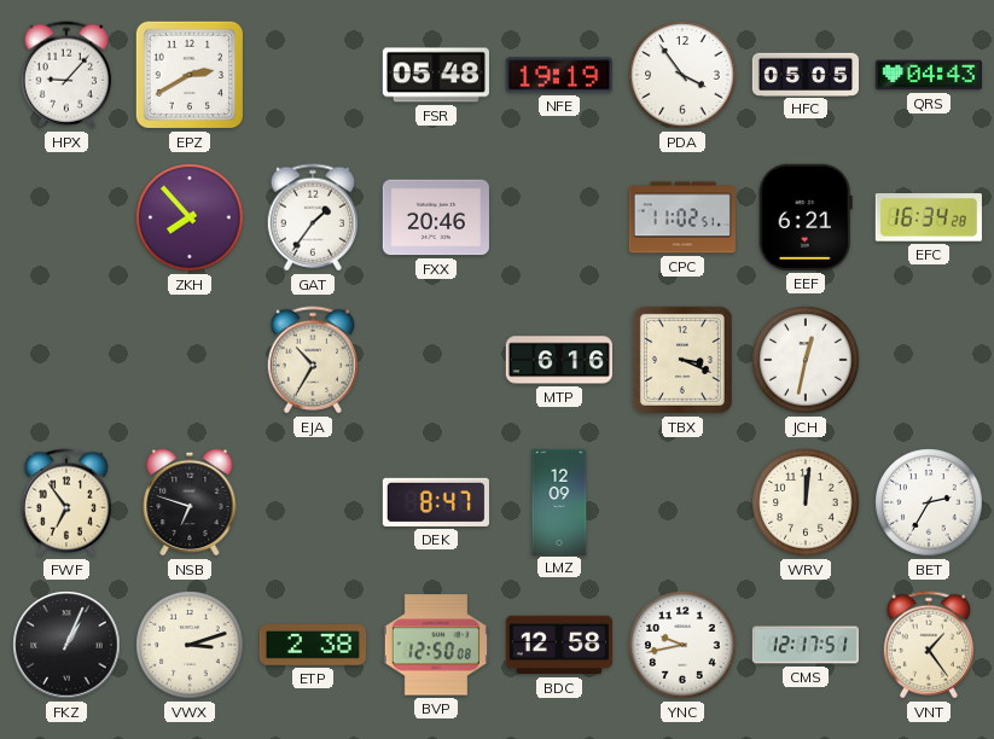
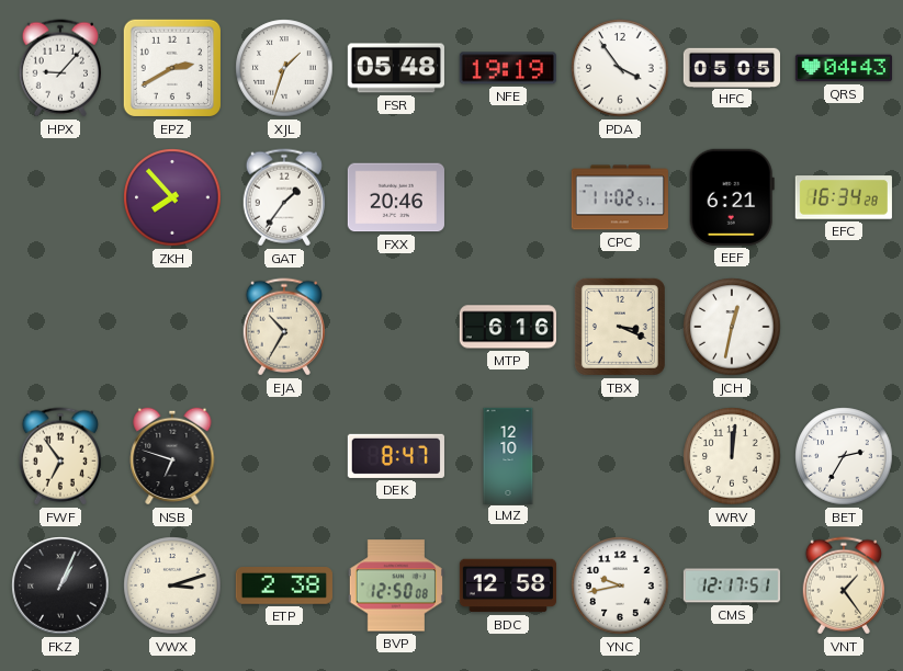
XJL: none -> 1:33 (284, 68)
LMZ: 12:09 -> 12:10 (508, 455)
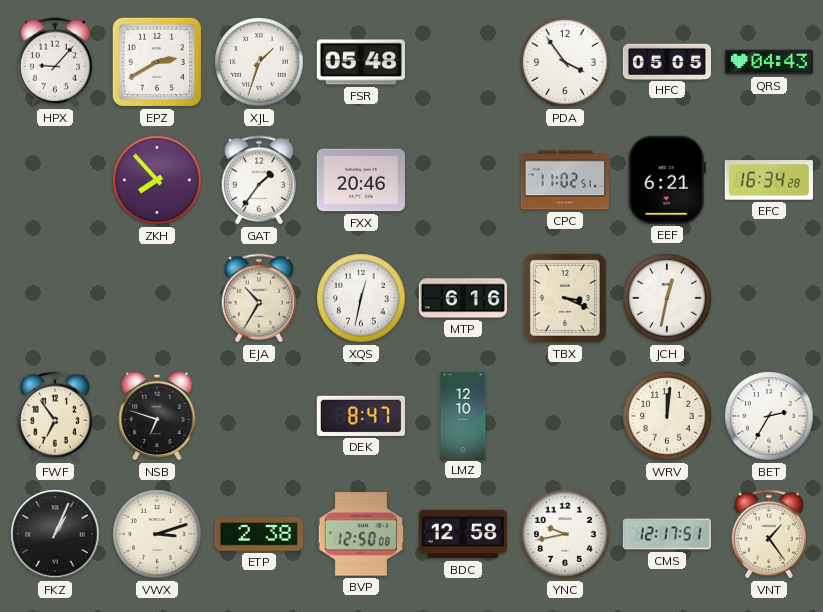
NFE: 19:19 -> none (508, 68)
XQS: none -> 12:32 (361, 298)
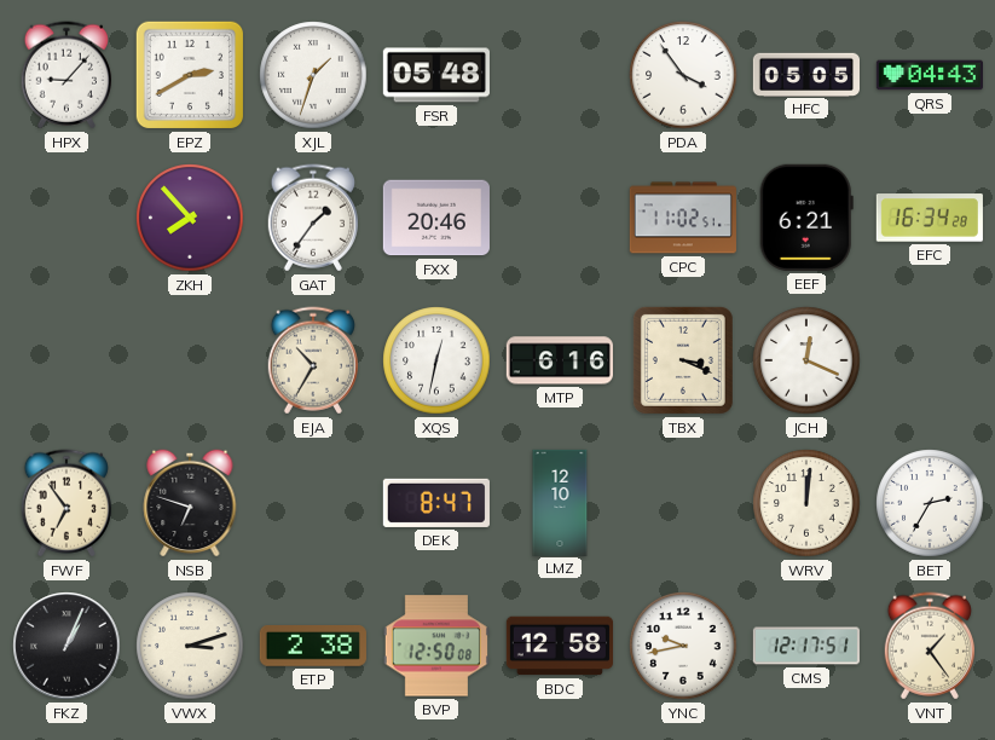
JCH: 12:32 -> 12:19 (806, 360)
